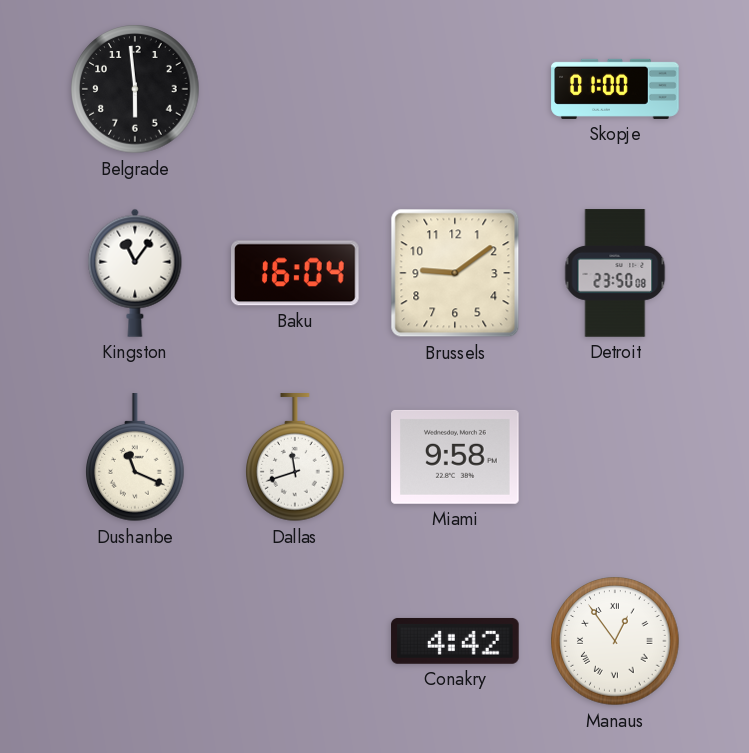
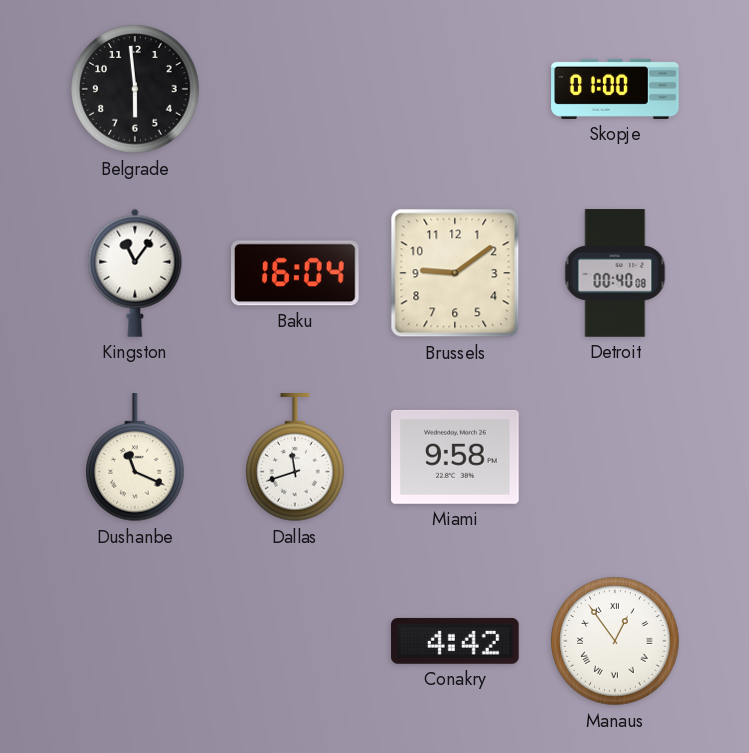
Detroit: 23:50 -> 00:40 (615, 273)
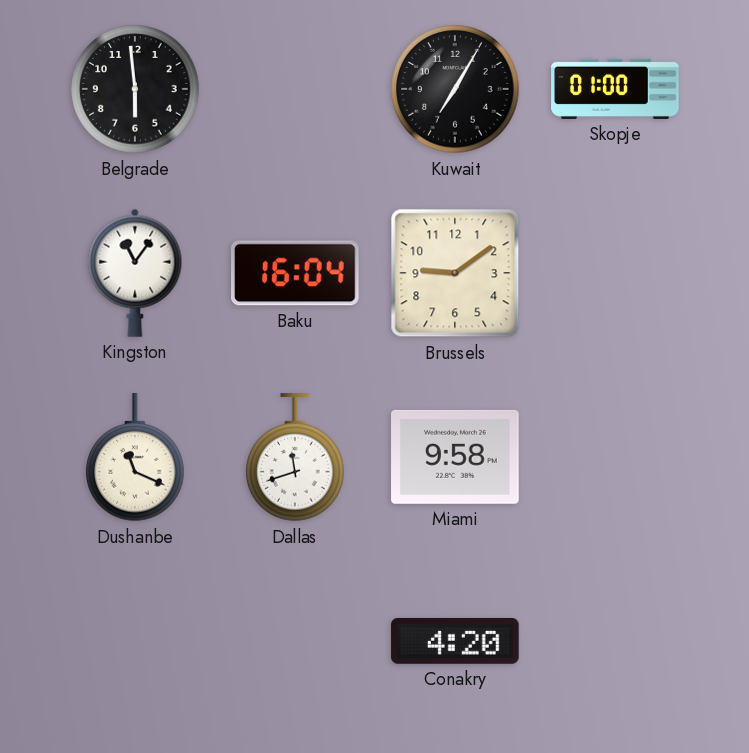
Kuwait: none -> 7:05 (455, 89)
Detroit: 00:40 -> none (615, 273)
Conakry: 4:42 -> 4:20 (455, 641)
Manaus: 12:54 -> none (615, 641)
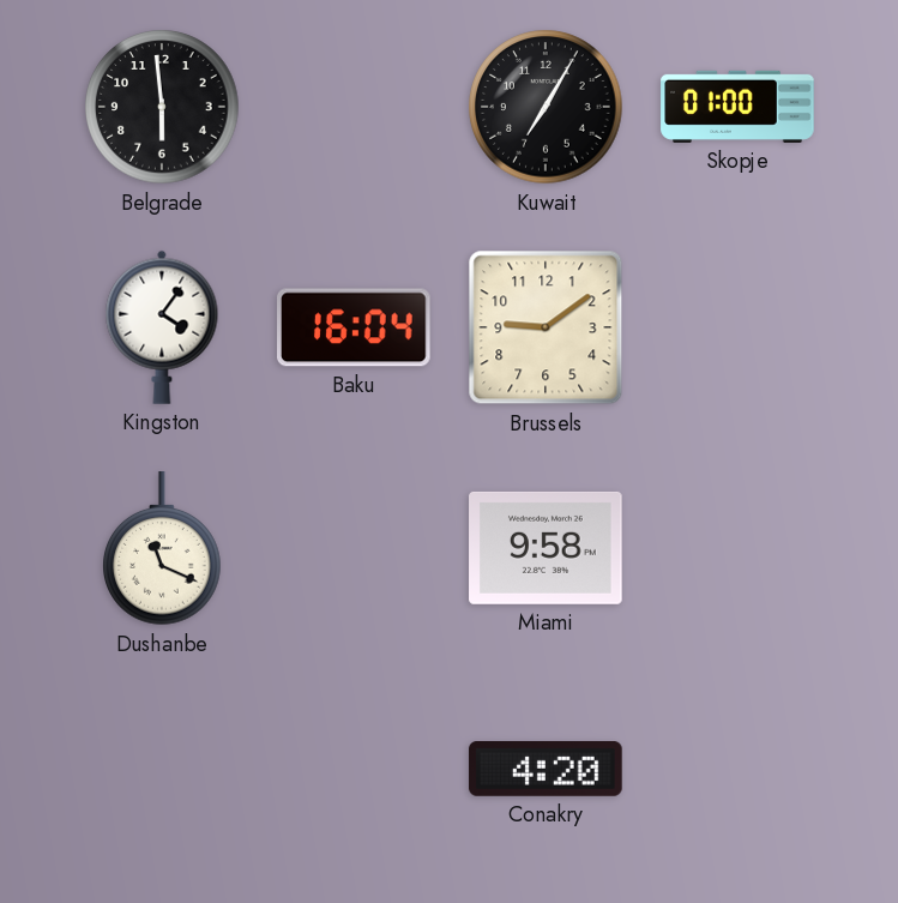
Kingston: 11:06 -> 4:06 (162, 327)
Dallas: 11:42 -> none (295, 458)
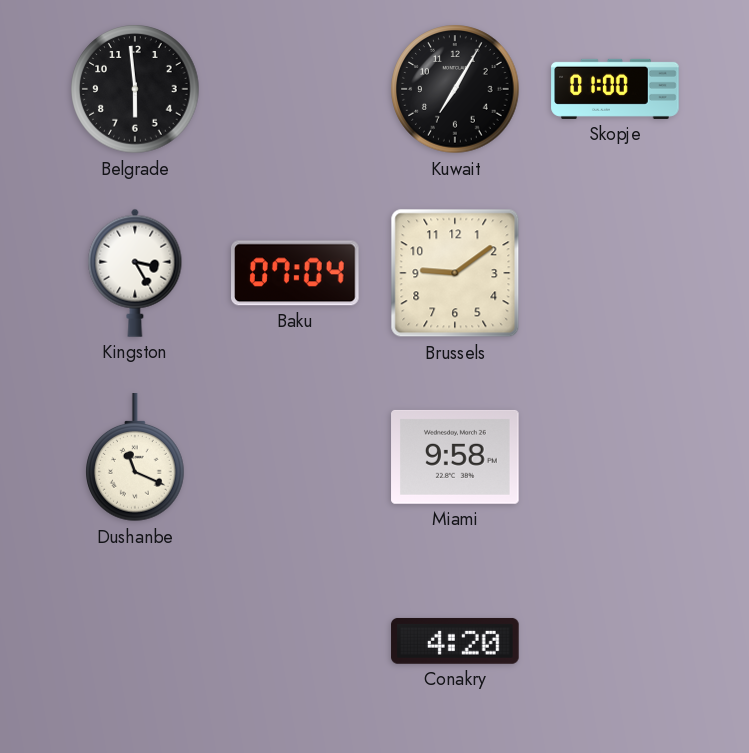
Kingston: 4:06 -> 3:25 (135, 273)
Baku: 16:04 -> 07:04 (296, 273)
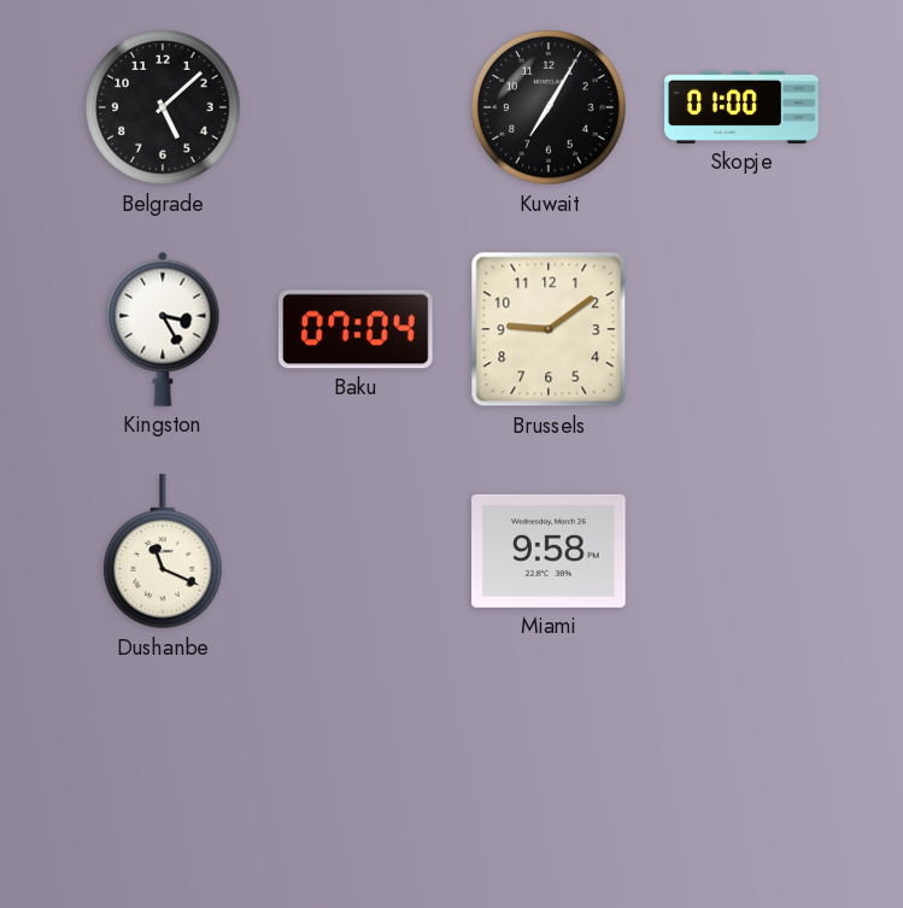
Belgrade: 5:59 -> 5:08 (163, 107)
Conakry: 4:20 -> none (455, 641)
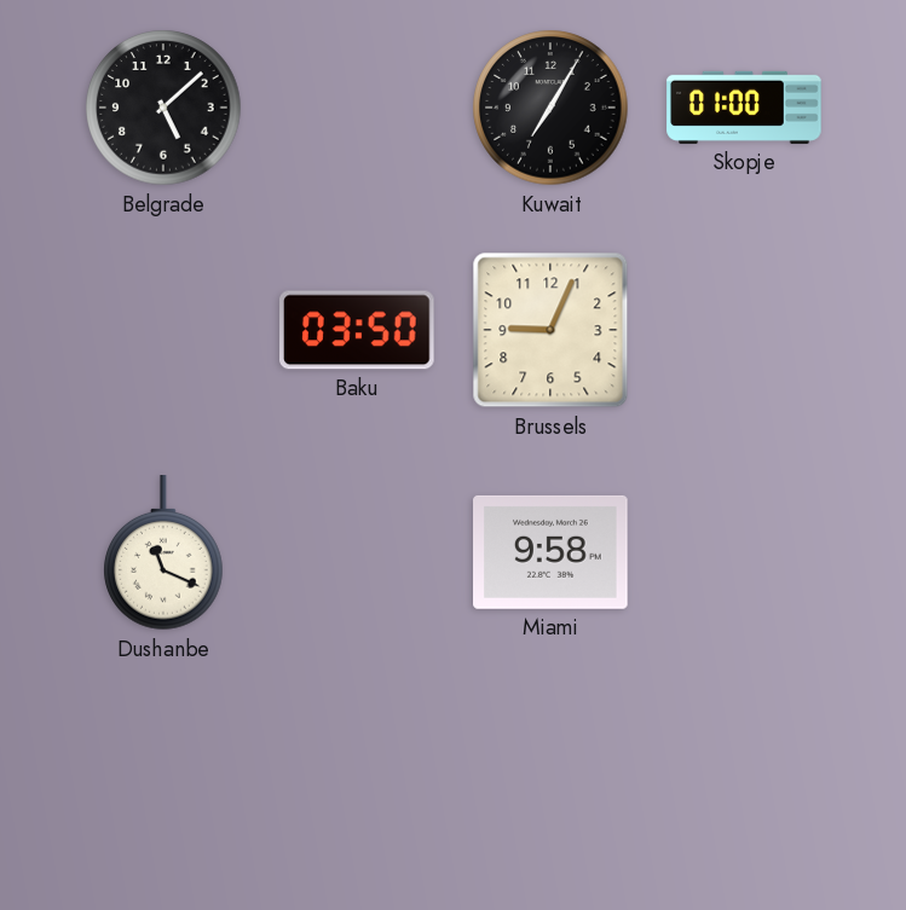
Kingston: 3:25 -> none (163, 329)
Baku: 07:04 -> 03:50 (358, 330)
Brussels: 9:09 -> 9:04 (550, 330)
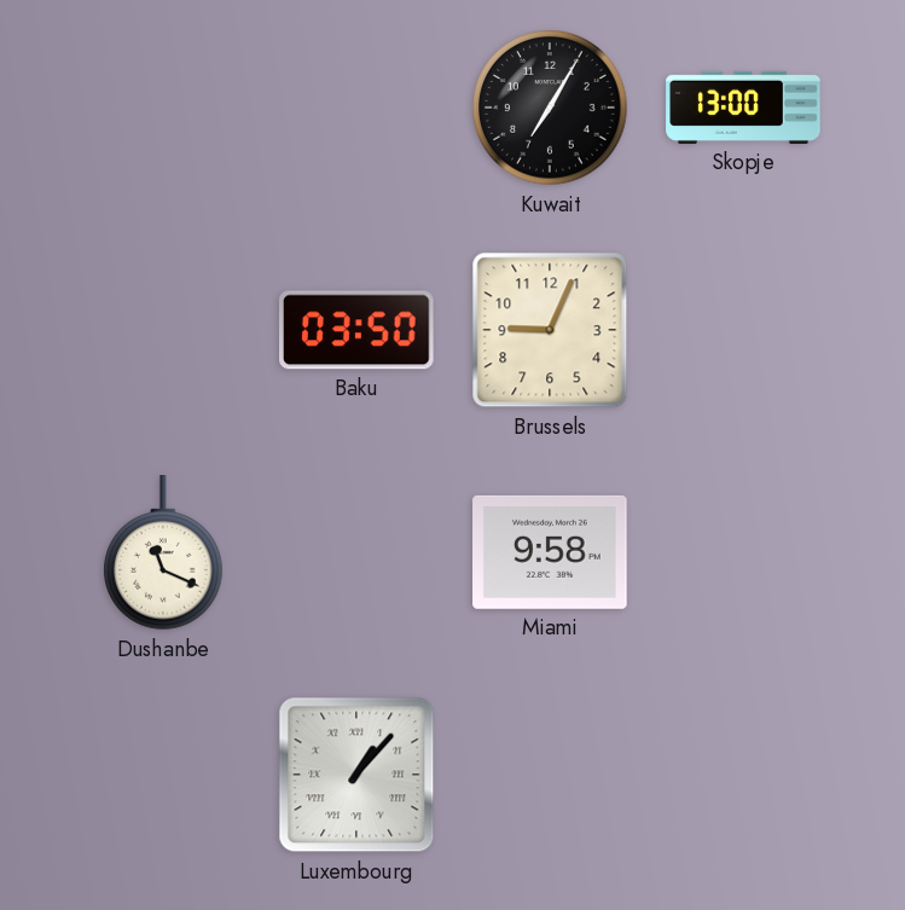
Belgrade: 5:08 -> none (163, 108)
Skopje: 01:00 -> 13:00 (743, 108)
Luxembourg: none -> 1:07 (356, 775)
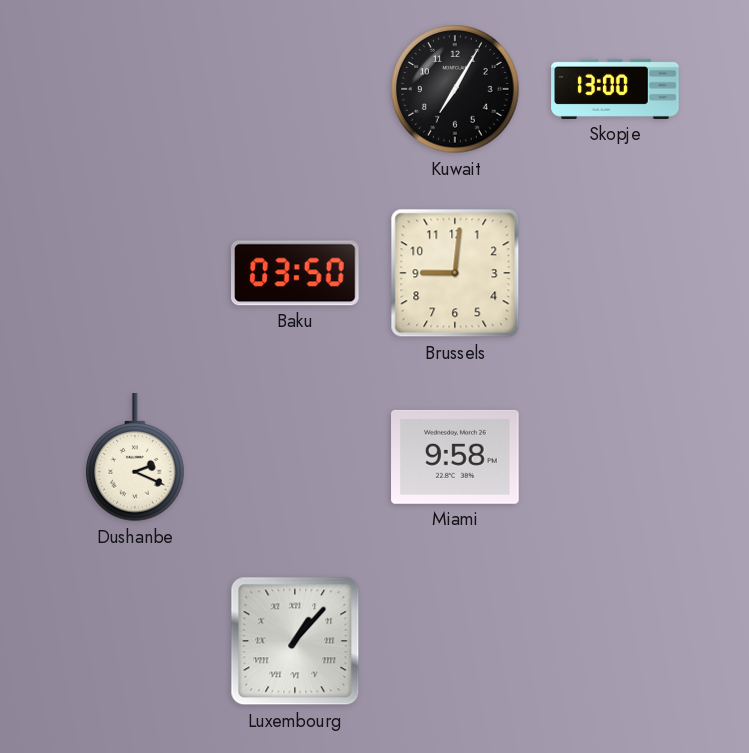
Brussels: 9:04 -> 9:01 (455, 273)
Dushanbe: 11:19 -> 2:19 (135, 458)
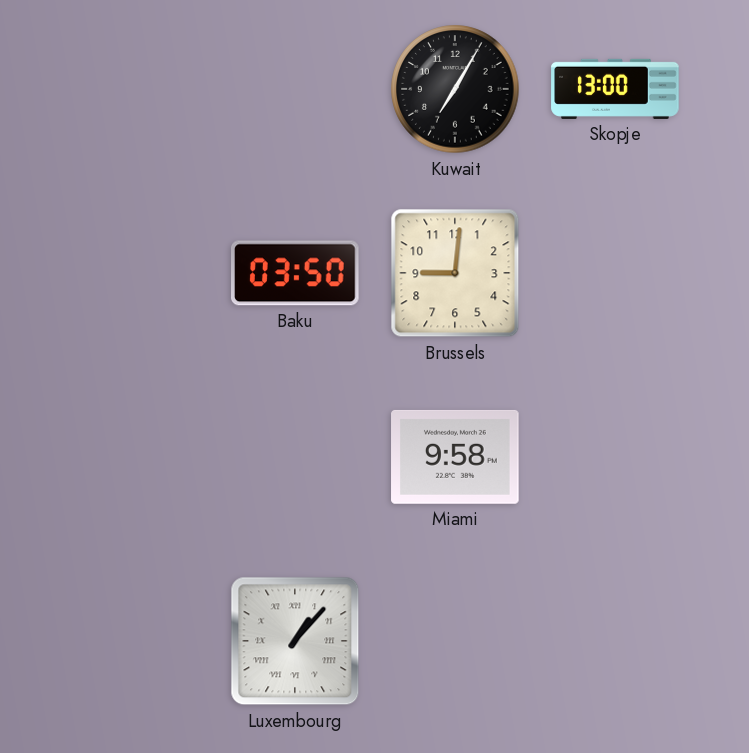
Dushanbe: 2:19 -> none (135, 458)
